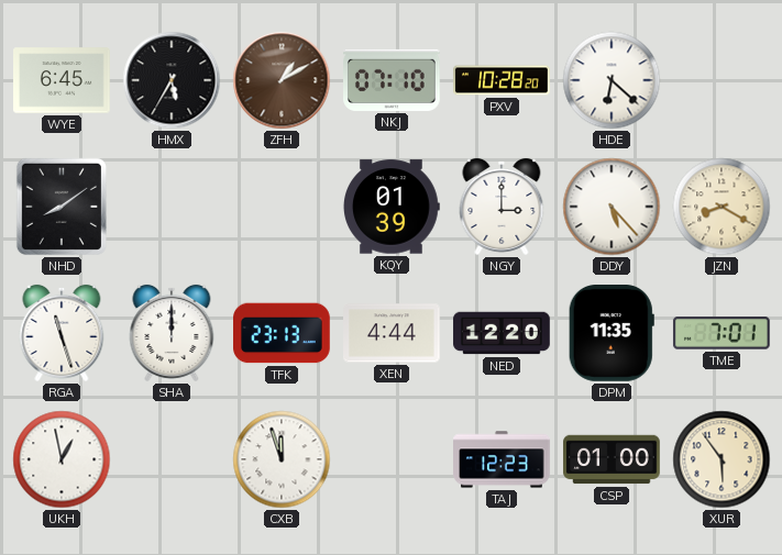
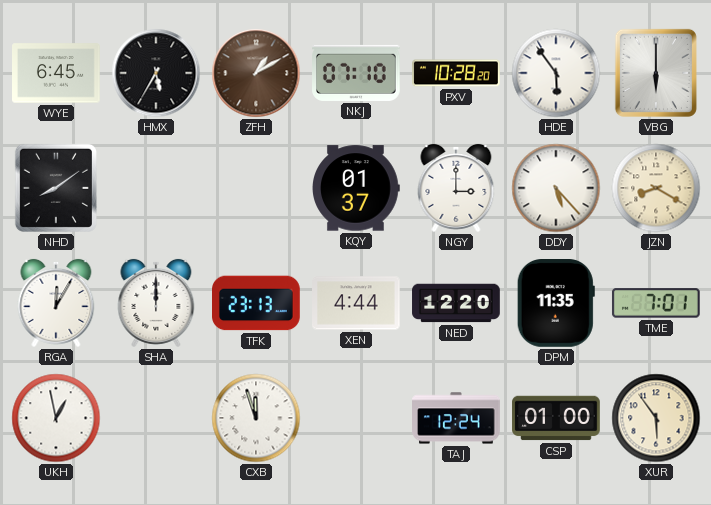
HDE: 6:22 -> 5:54 (556, 73)
VBG: none -> 6:00 (656, 73)
KQY: 01:39 -> 01:37 (356, 188)
RGA: 11:27 -> 12:05 (56, 303)
TAJ: 12:23 -> 12:24 (457, 418)
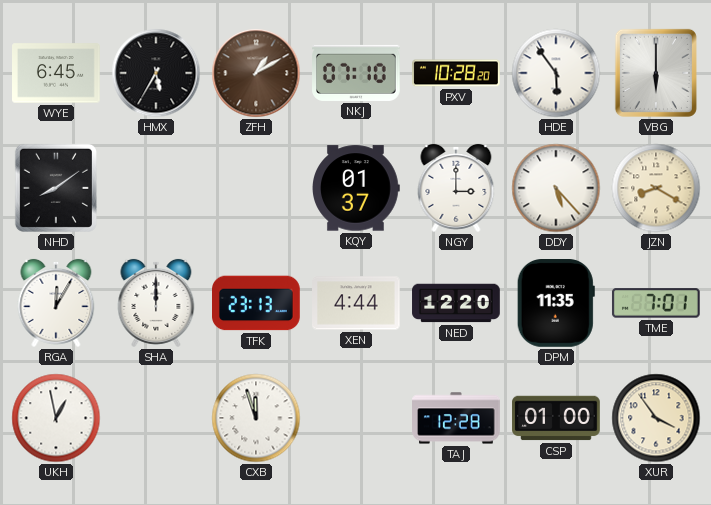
TAJ: 12:24 -> 12:28 (457, 418)
XUR: 5:54 -> 3:54 (656, 418)
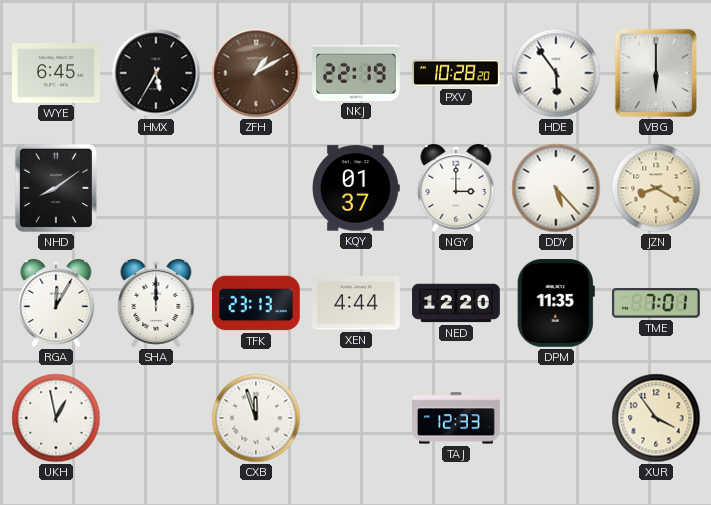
NKJ: 07:10 -> 22:19 (357, 73)
TAJ: 12:28 -> 12:33 (457, 418)
CSP: 01:00 -> none (556, 418)
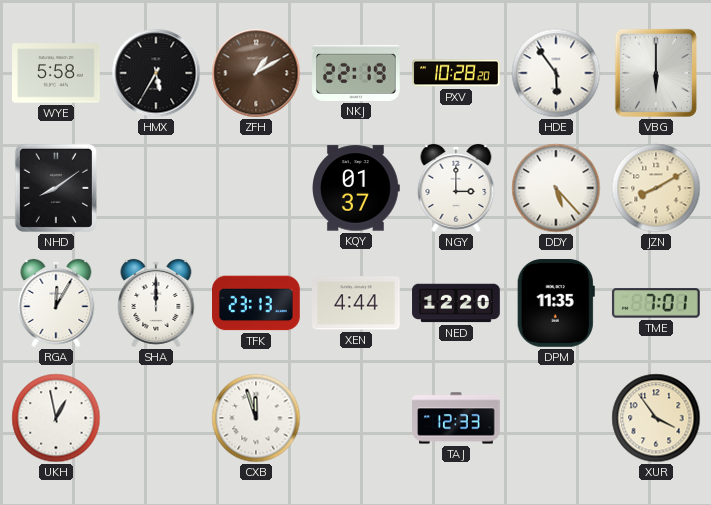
WYE: 6:45 -> 5:58 (56, 73)
JZN: 8:20 -> 8:10 (656, 188)
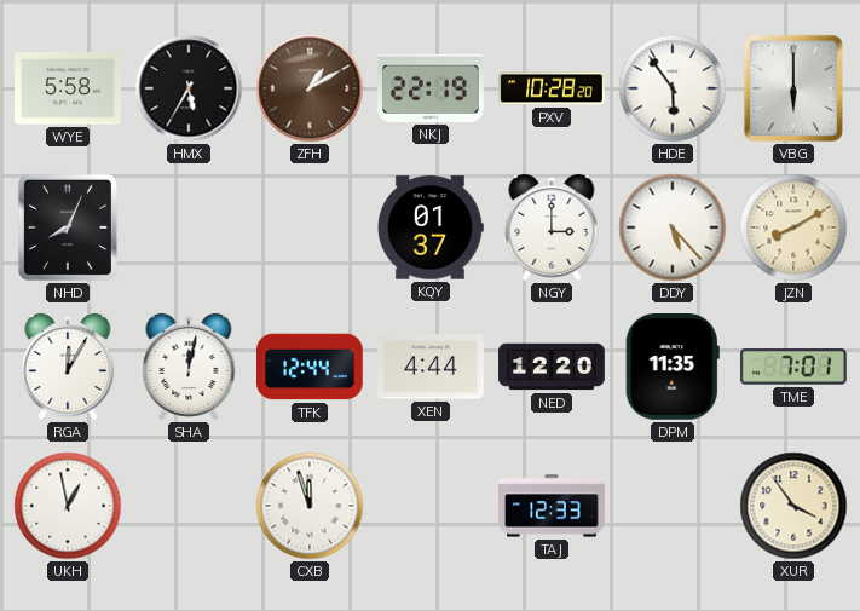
NHD: 8:09 -> 8:04 (68, 227)
SHA: 12:00 -> 12:02 (189, 367)
TFK: 23:13 -> 12:44 (310, 367)
